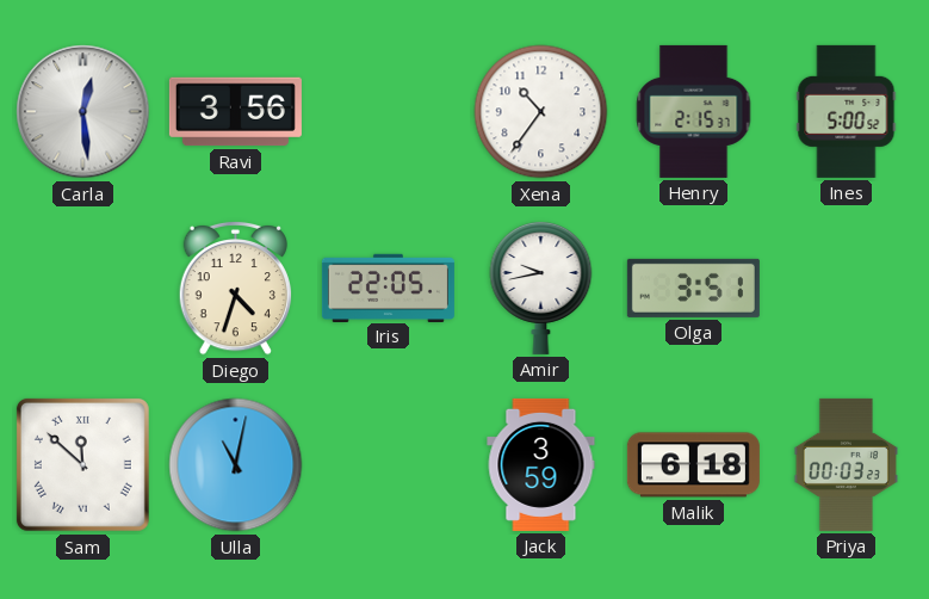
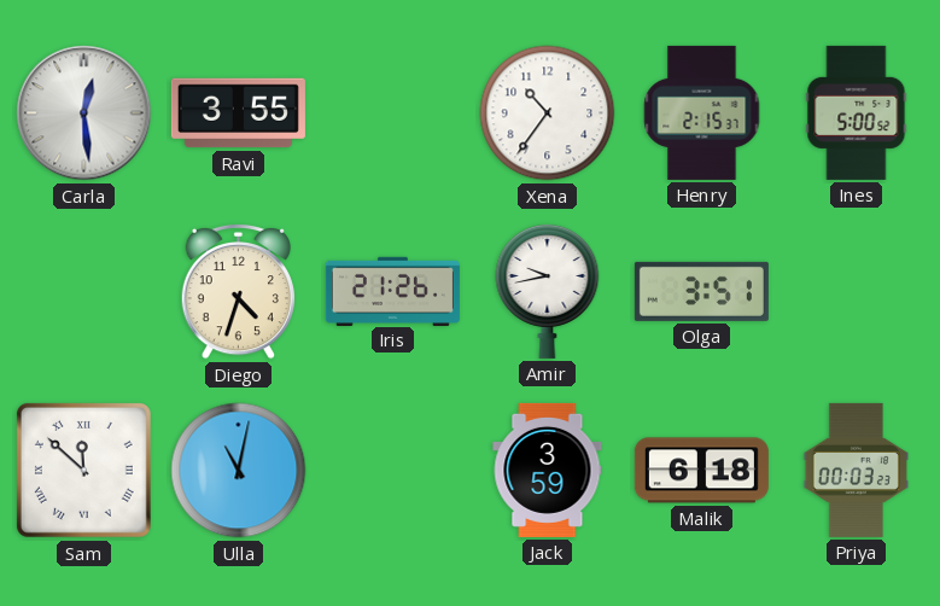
Ravi: 3:56 -> 3:55 (238, 113)
Iris: 22:05 -> 21:26 (392, 291)
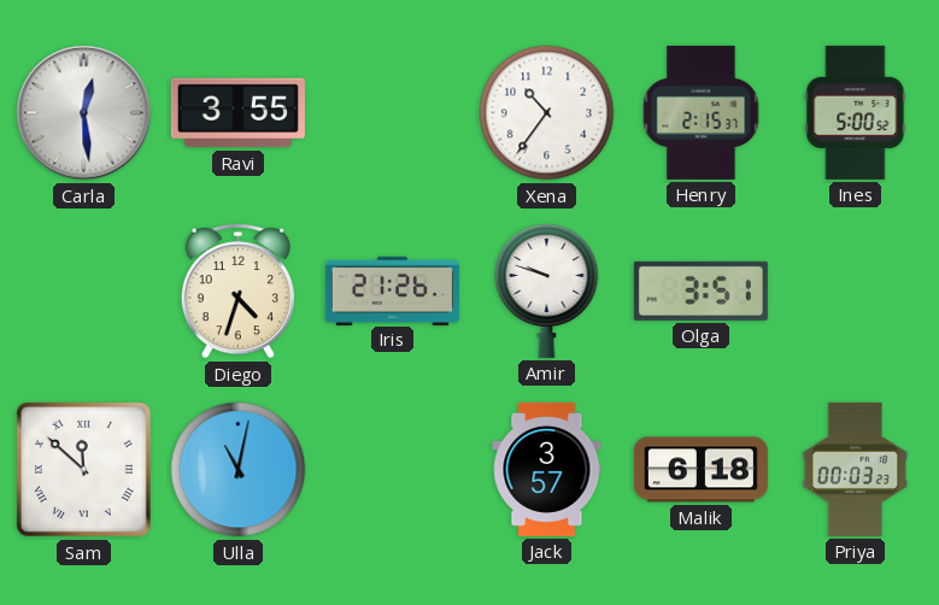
Amir: 9:43 -> 9:48 (547, 290)
Jack: 3:59 -> 3:57 (547, 469)
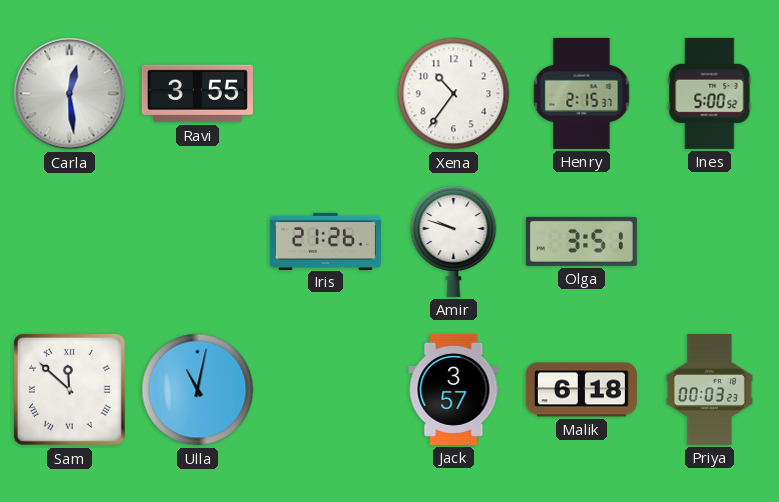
Diego: 4:33 -> none (237, 290)
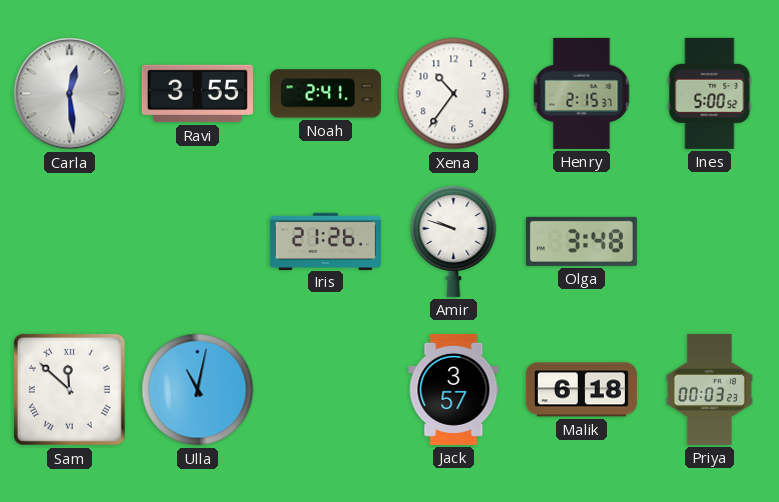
Noah: none -> 2:41 (325, 94)
Olga: 3:51 -> 3:48 (581, 241)
